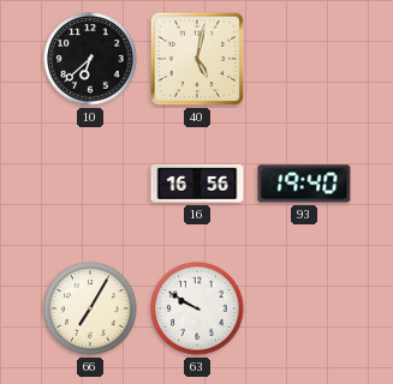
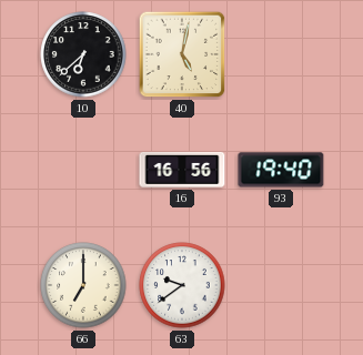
66: 7:05 -> 7:00 (83, 285)
63: 9:50 -> 9:39 (182, 285)
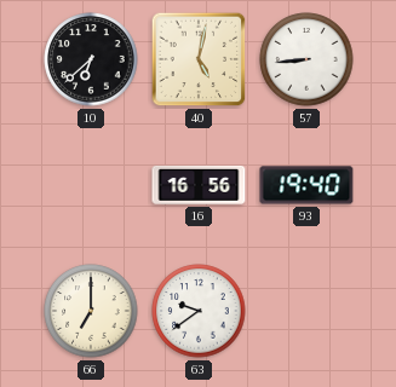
57: none -> 8:44 (306, 59)
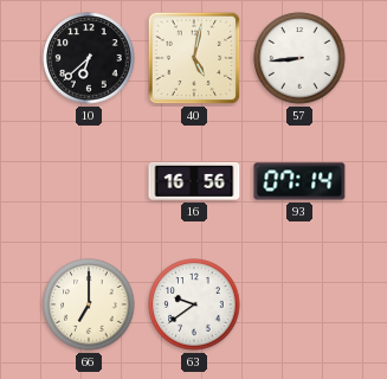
93: 19:40 -> 07:14 (299, 181)
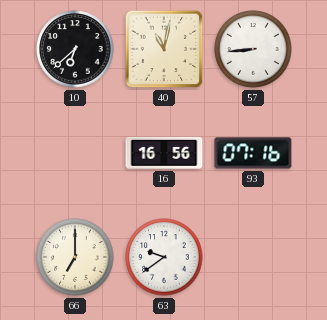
40: 5:02 -> 11:02 (164, 49)
93: 07:14 -> 07:16 (253, 153)
